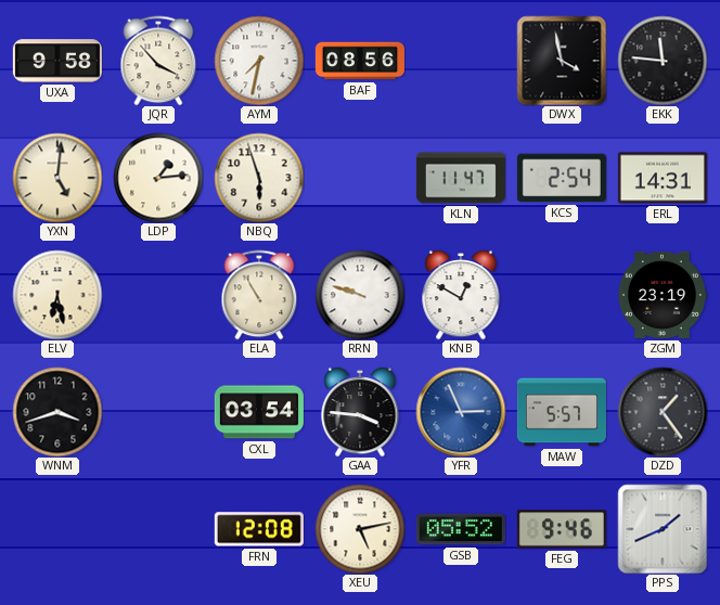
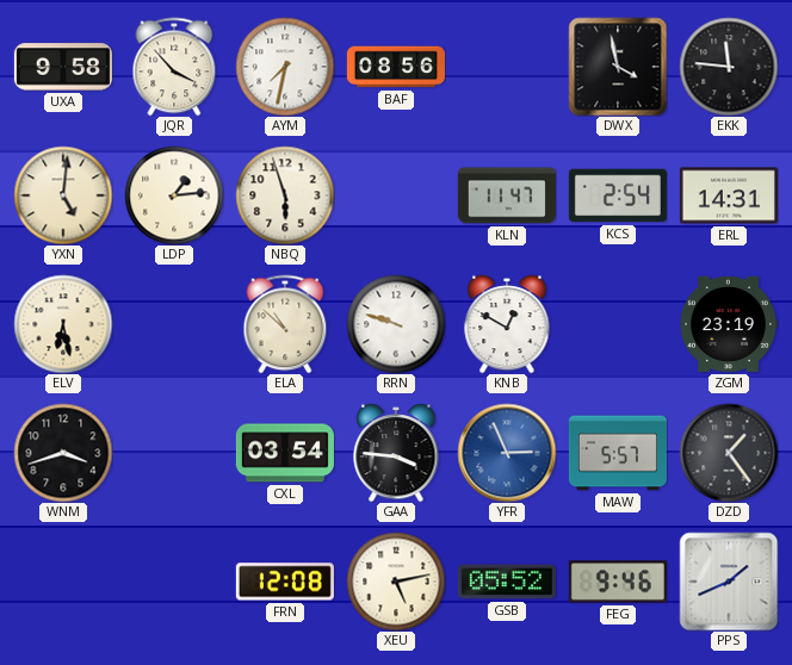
ELA: 10:55 -> 10:52 (285, 324)
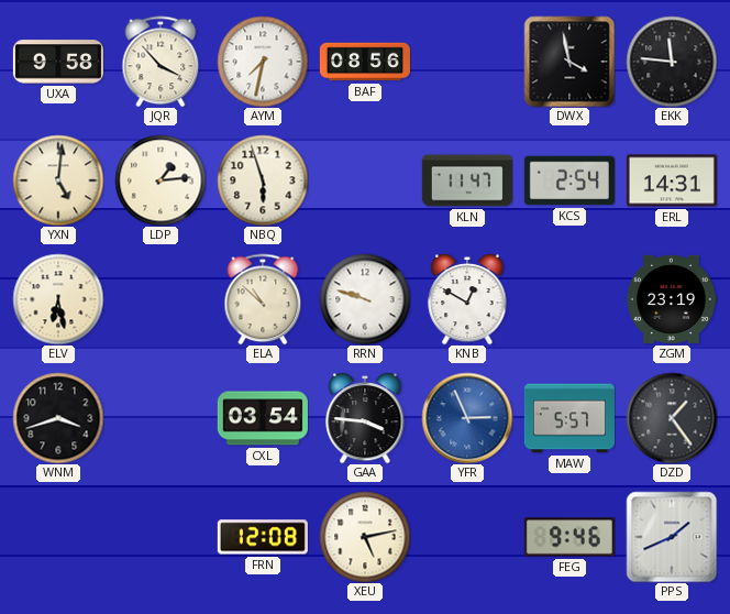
GSB: 05:52 -> none (507, 582)
